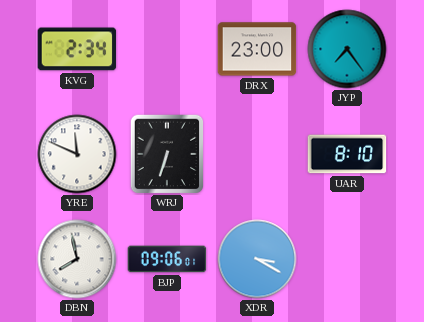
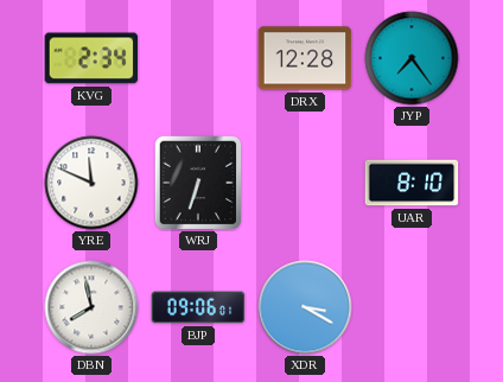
DRX: 23:00 -> 12:28 (305, 58)
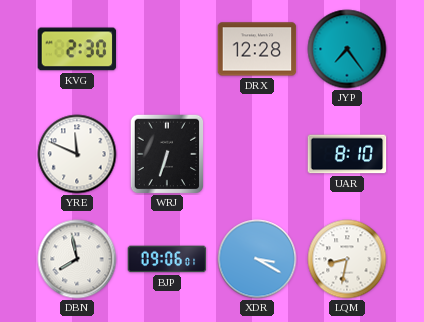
KVG: 2:34 -> 2:30 (77, 49)
LQM: none -> 8:32 (347, 259)
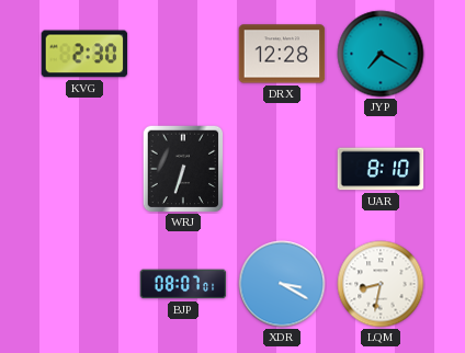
JYP: 7:24 -> 7:20 (381, 54)
YRE: 11:49 -> none (77, 154)
DBN: 7:58 -> none (77, 259)
BJP: 09:06 -> 08:07 (183, 284)
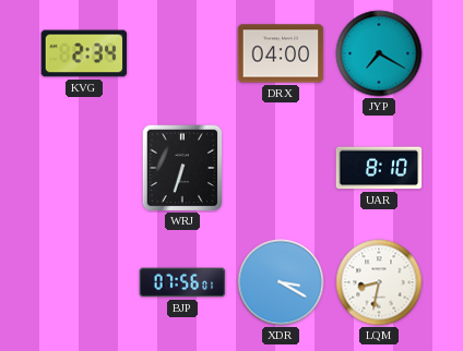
KVG: 2:30 -> 2:34 (84, 53)
DRX: 12:28 -> 04:00 (281, 53)
BJP: 08:07 -> 07:56 (182, 282)
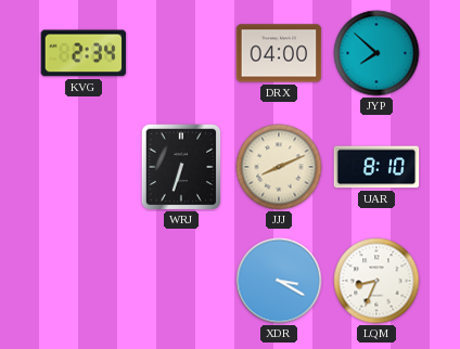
JYP: 7:20 -> 7:52 (376, 53)
JJJ: none -> 8:11 (279, 167)
BJP: 07:56 -> none (182, 282)
LQM: 8:32 -> 8:34 (376, 281)
